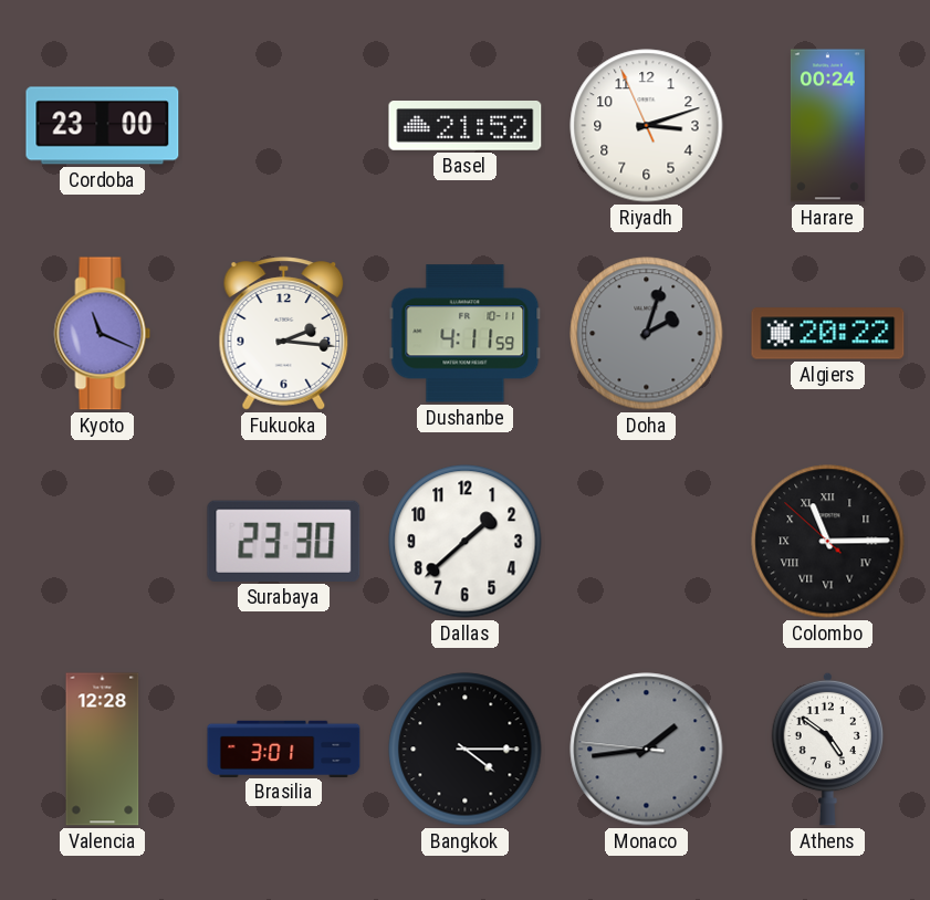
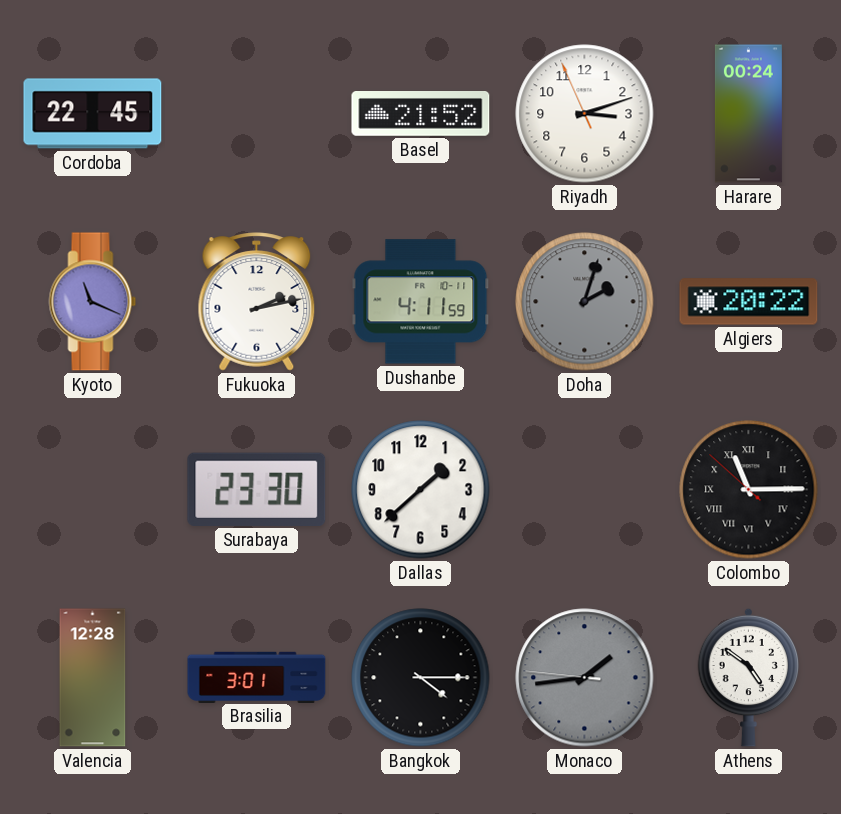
Cordoba: 23:00 -> 22:45 (93, 114)
Fukuoka: 2:16 -> 2:13 (257, 302)
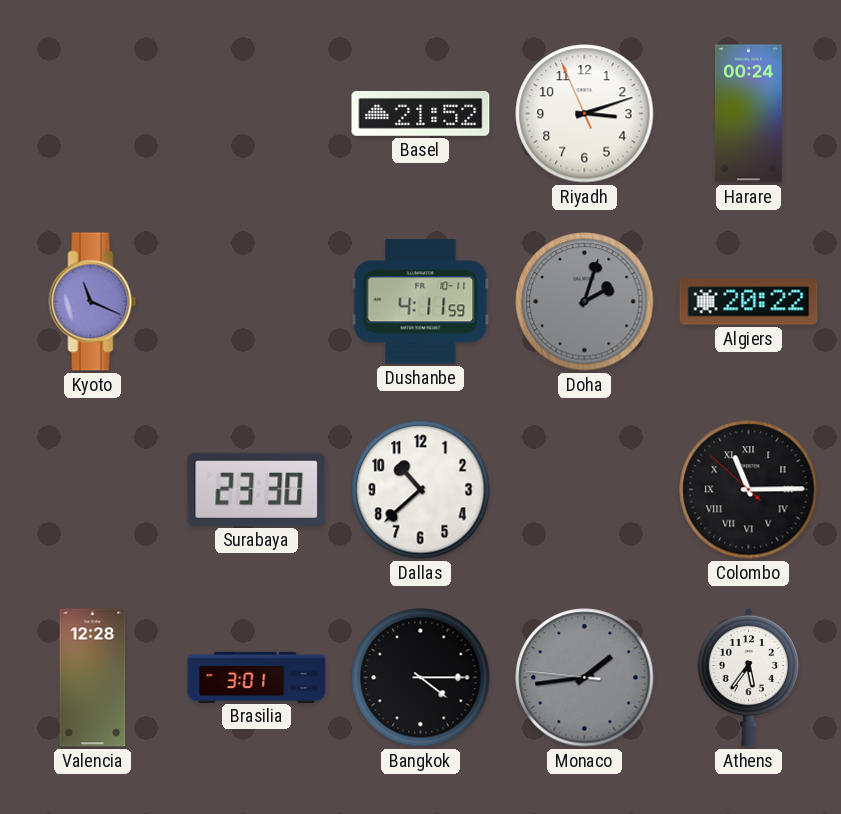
Cordoba: 22:45 -> none (93, 114)
Fukuoka: 2:13 -> none (257, 302)
Dallas: 1:38 -> 10:38 (421, 490)
Athens: 4:51 -> 5:36 (749, 677)
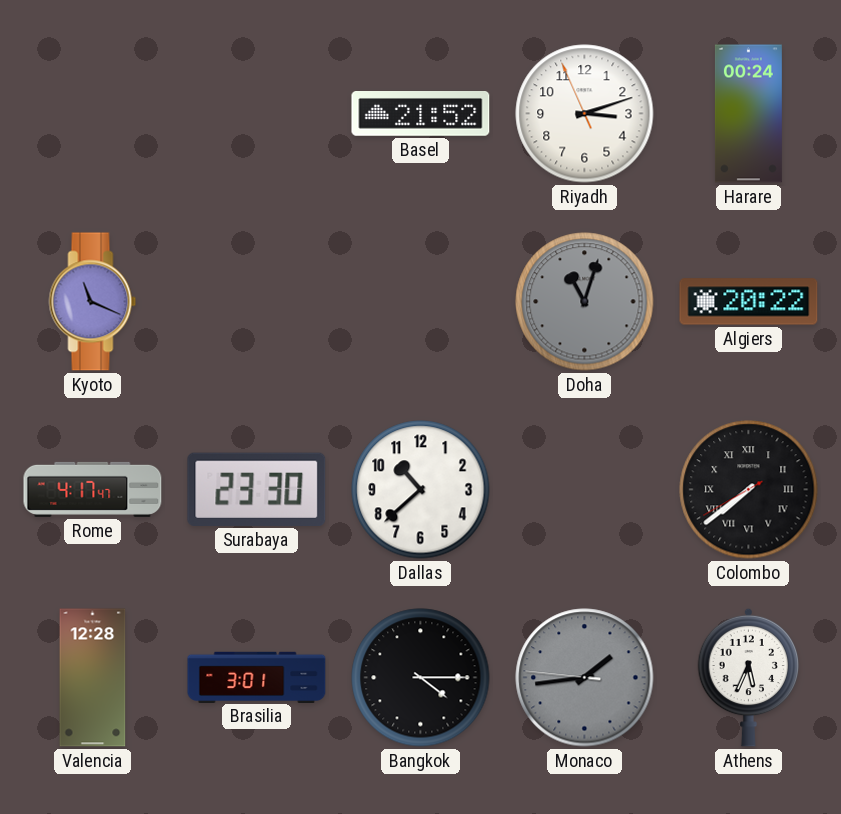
Dushanbe: 4:11 -> none (421, 302)
Doha: 2:03 -> 11:03 (585, 302)
Rome: none -> 4:17 (93, 489)
Colombo: 11:14 -> 7:38 (749, 490)
Athens: 5:36 -> 5:34 (749, 677)
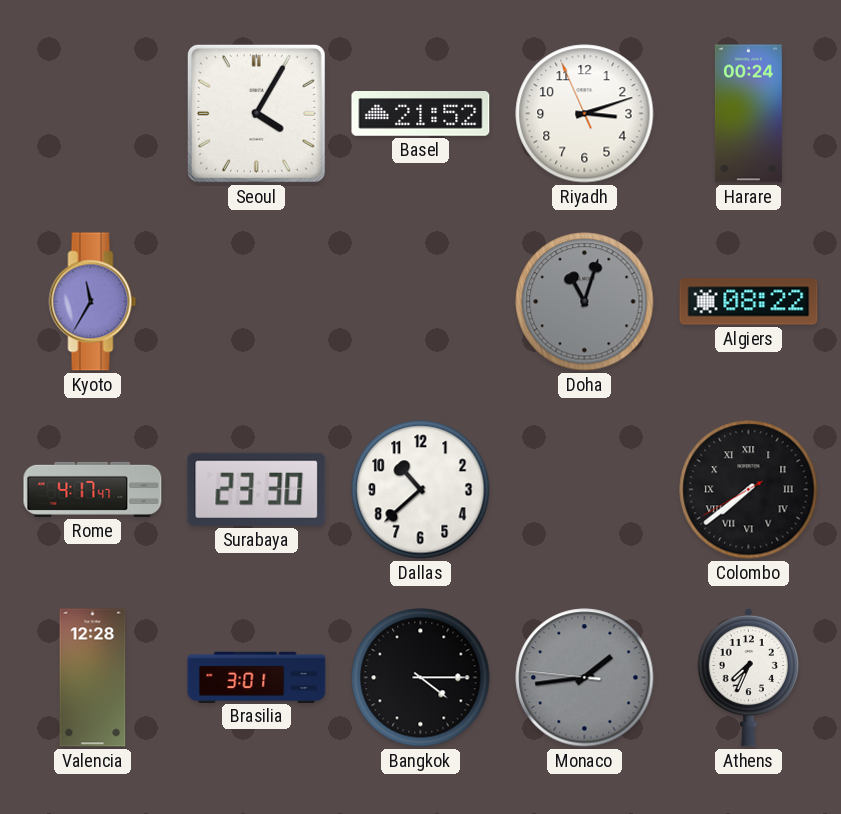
Seoul: none -> 4:05 (256, 113)
Kyoto: 11:19 -> 11:35 (93, 302)
Algiers: 20:22 -> 08:22 (749, 302)
Athens: 5:34 -> 7:34 (749, 677)
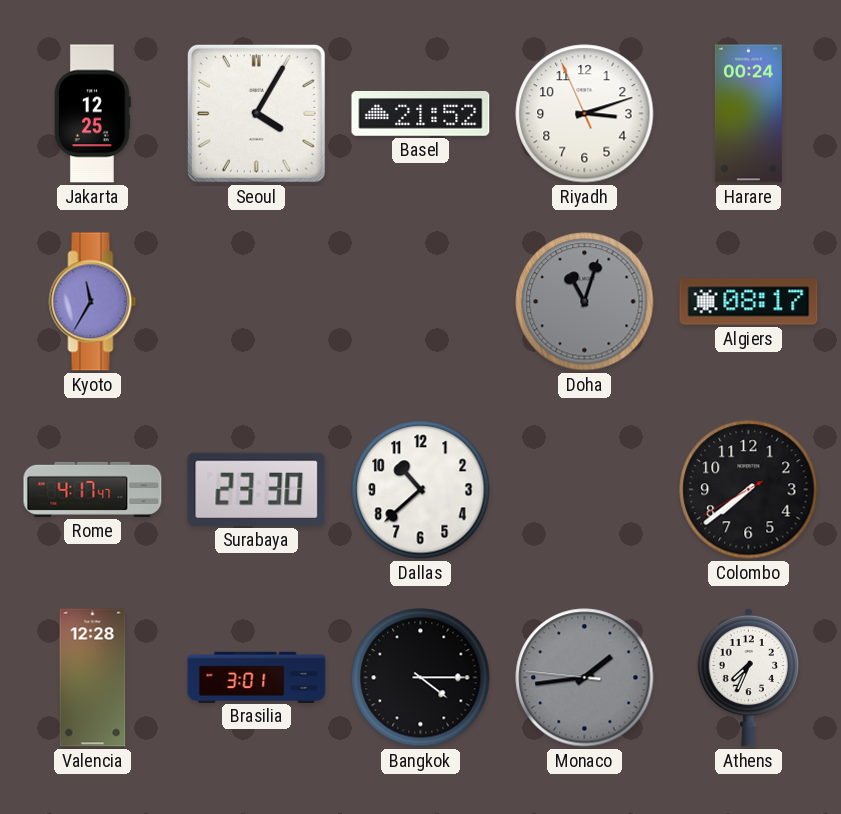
Jakarta: none -> 12:25 (92, 114)
Algiers: 08:22 -> 08:17 (749, 302)
Colombo numerals: Roman -> Arabic (749, 490)
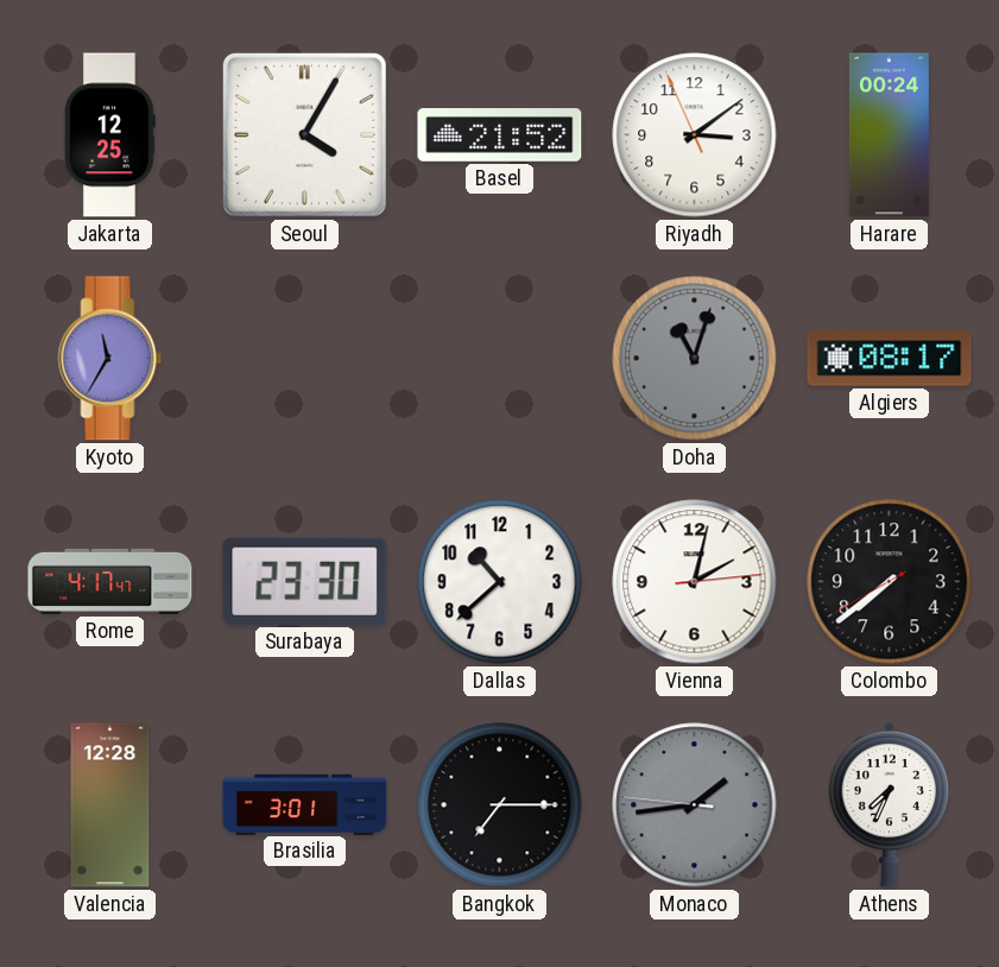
Riyadh: 3:11 -> 3:08 (695, 135)
Vienna: none -> 2:02 (695, 582)
Bangkok: 4:15 -> 7:15 (500, 805)
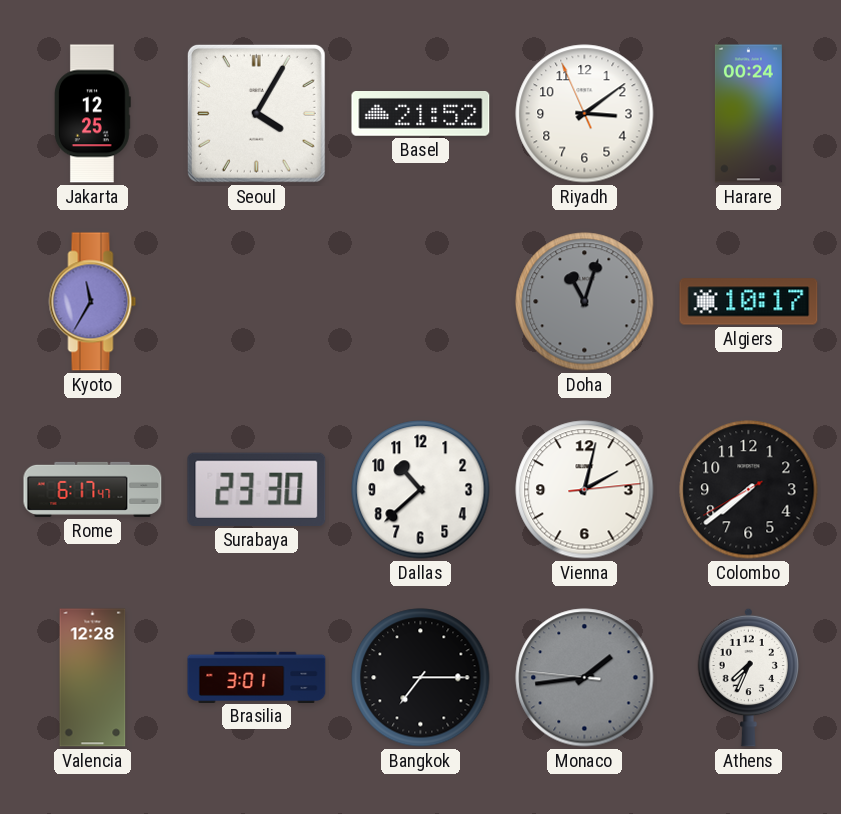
Algiers: 08:17 -> 10:17 (749, 302)
Rome: 4:17 -> 6:17 (93, 489)
